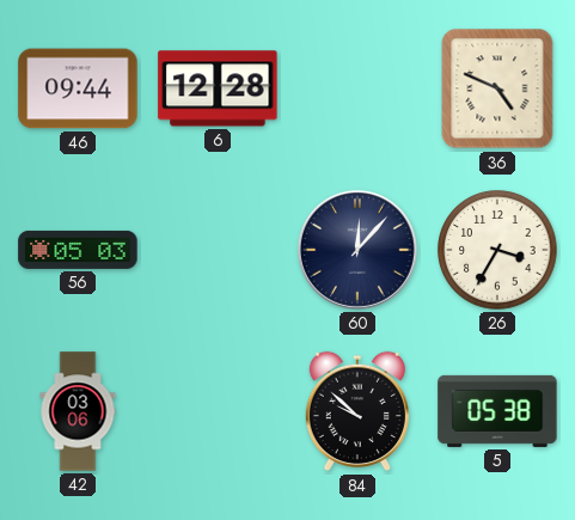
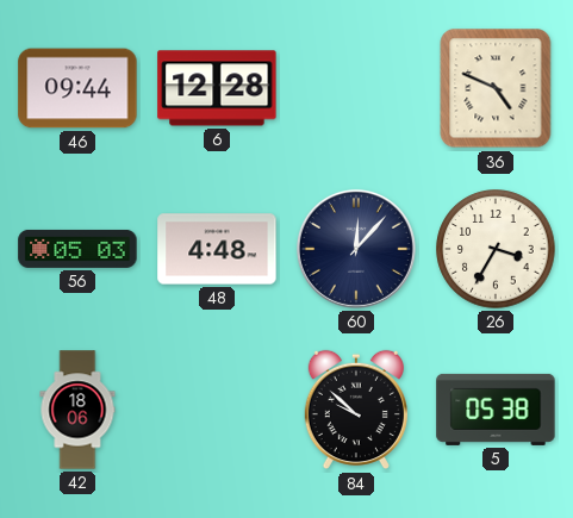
48: none -> 4:48 (217, 249)
42: 03:06 -> 18:06 (77, 410)
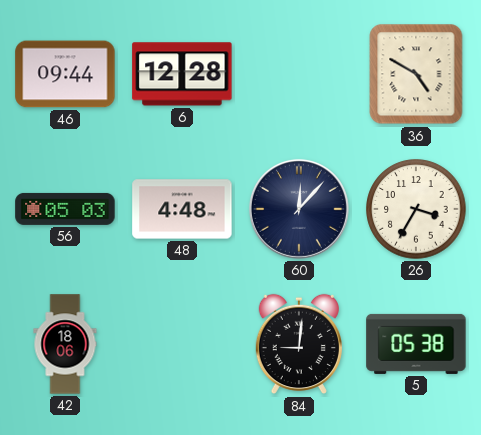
36: 4:49 -> 4:50 (416, 74)
84: 9:52 -> 9:01 (299, 344)
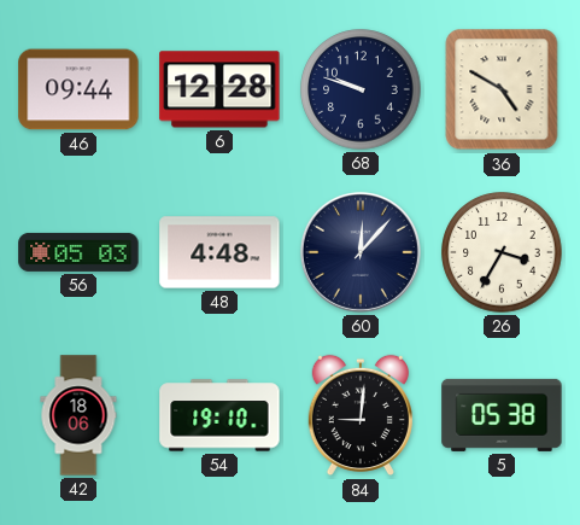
68: none -> 9:48 (361, 89)
54: none -> 19:10 (219, 415)
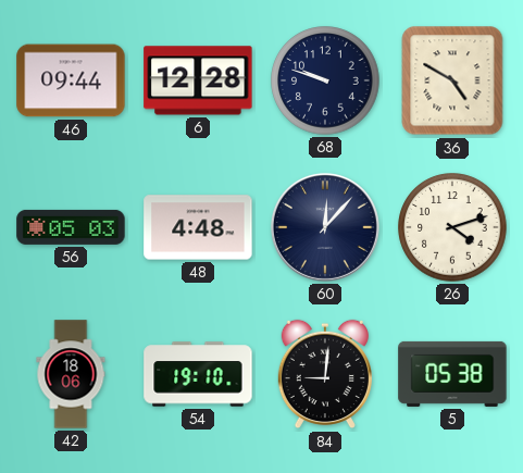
26: 3:35 -> 4:12 (452, 227)
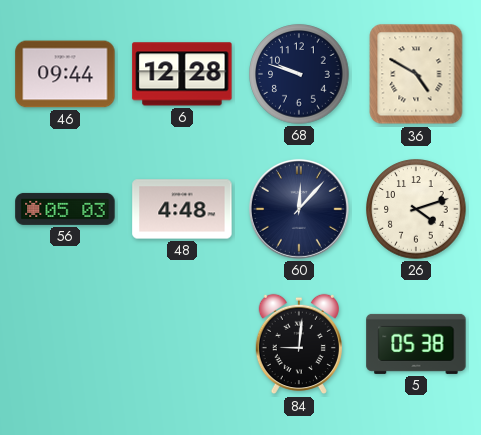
42: 18:06 -> none (71, 374)
54: 19:10 -> none (198, 374)
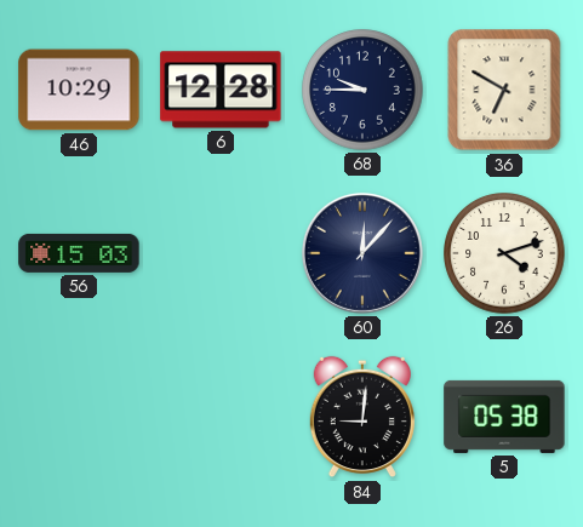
46: 09:44 -> 10:29 (79, 90)
68: 9:48 -> 9:45 (362, 90)
36: 4:50 -> 6:50 (504, 90)
56: 05:03 -> 15:03 (79, 253)
48: 4:48 -> none (182, 209)
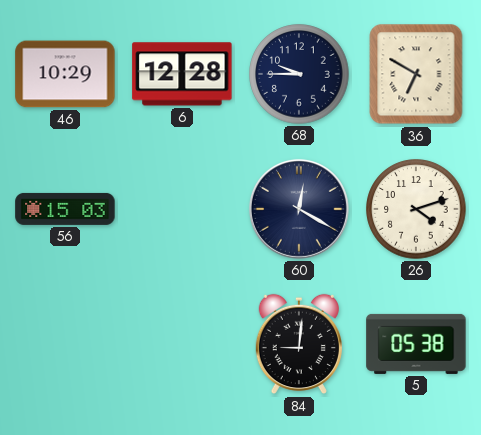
60: 12:07 -> 12:20 (299, 209)
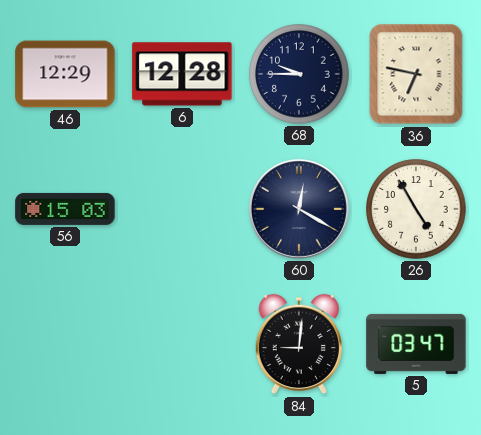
46: 10:29 -> 12:29 (65, 74)
36: 6:50 -> 6:47 (416, 74)
26: 4:12 -> 4:55 (416, 209)
5: 05:38 -> 03:47 (416, 344)
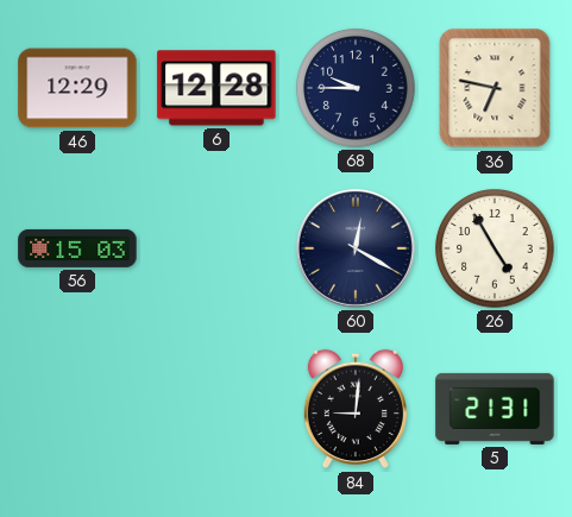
5: 03:47 -> 21:31 (495, 409)
